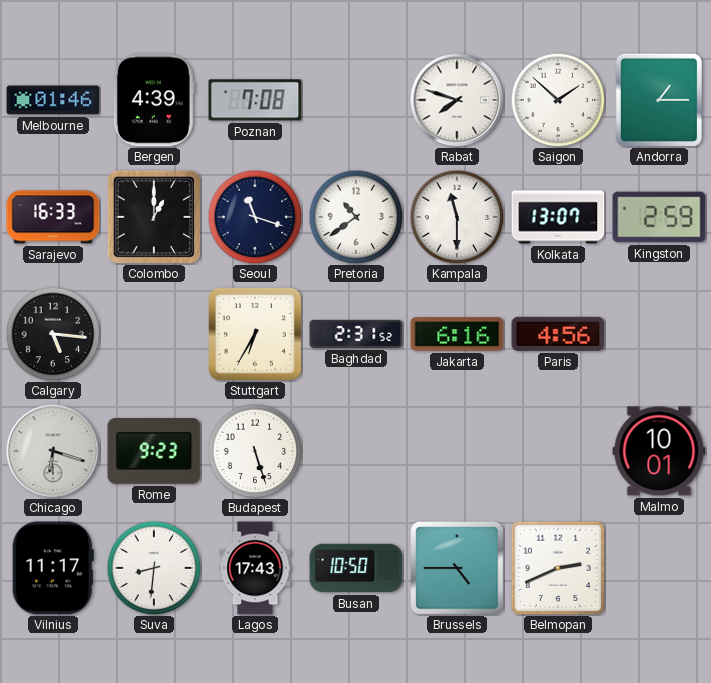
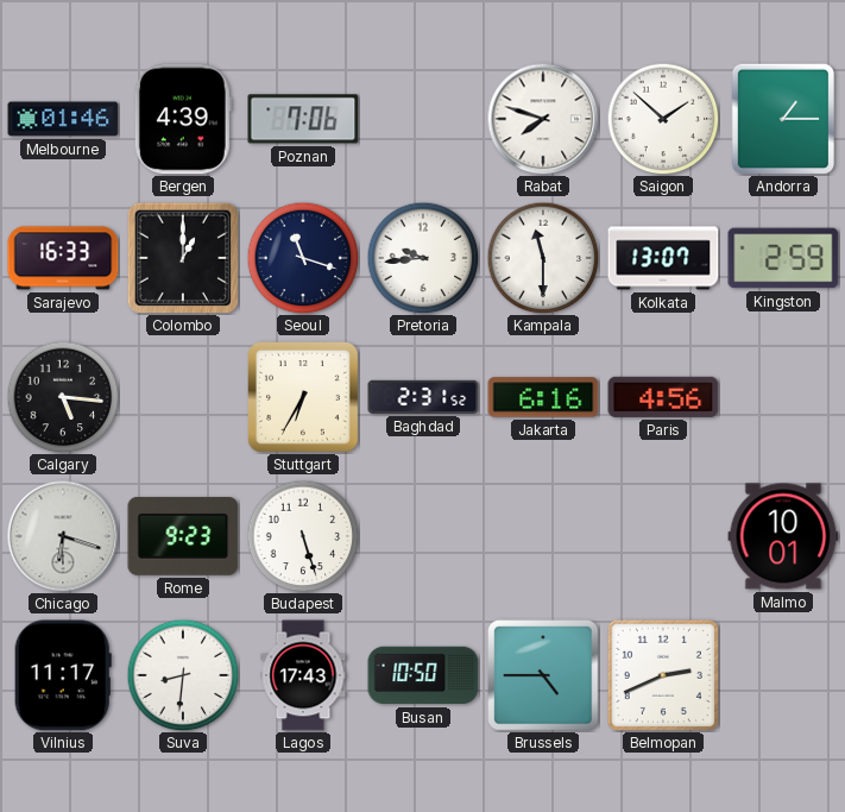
Poznan: 7:08 -> 7:06 (303, 119)
Pretoria: 10:39 -> 9:44 (423, 258)
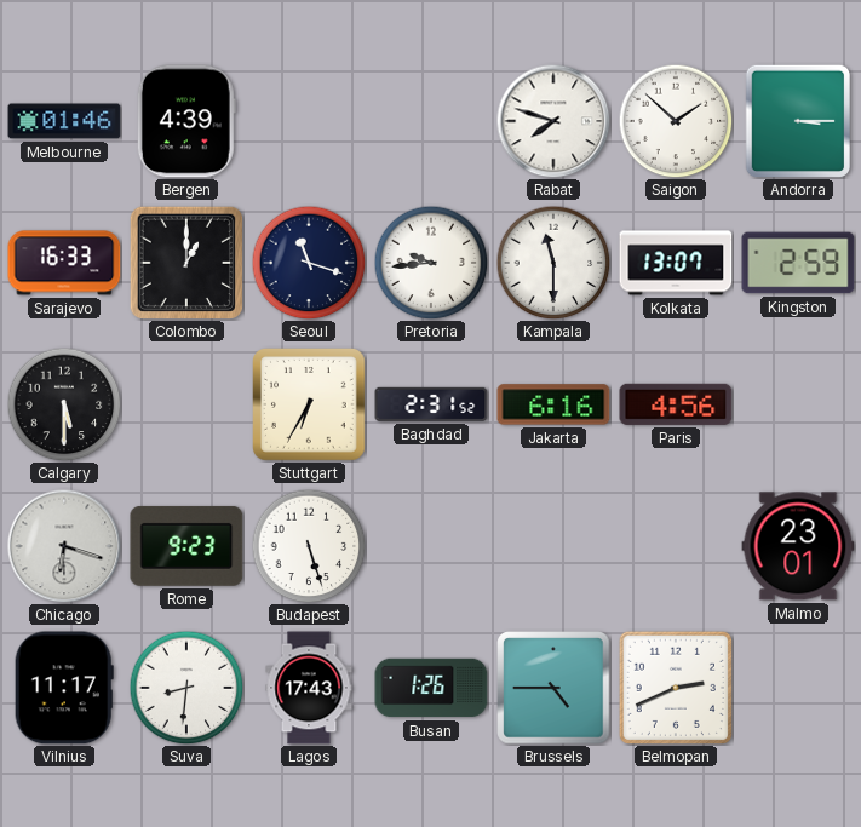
Poznan: 7:06 -> none (303, 119)
Andorra: 1:15 -> 3:15 (797, 121)
Calgary: 5:16 -> 5:30 (64, 404)
Malmo: 10:01 -> 23:01 (798, 546)
Busan: 10:50 -> 1:26 (431, 688)
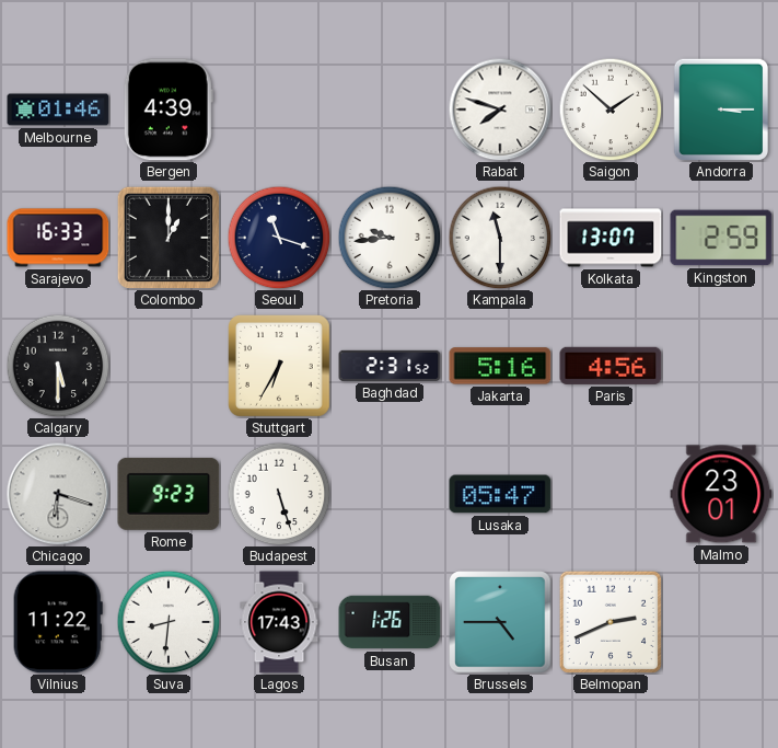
Jakarta: 6:16 -> 5:16 (500, 366)
Lusaka: none -> 05:47 (500, 494)
Vilnius: 11:17 -> 11:22 (58, 622)
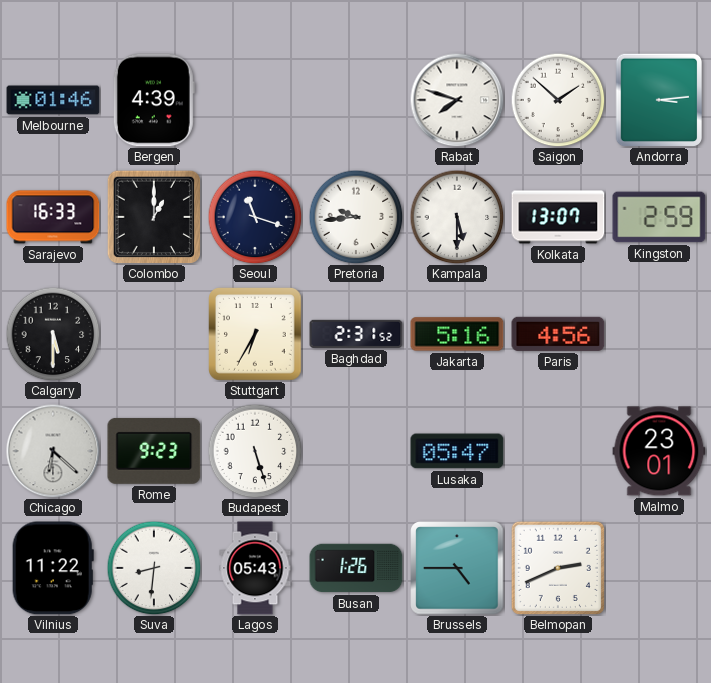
Andorra: 3:15 -> 3:14 (658, 100)
Kampala: 11:30 -> 5:30 (457, 217)
Chicago: 6:18 -> 6:22 (53, 451)
Lagos: 17:43 -> 05:43 (255, 568)
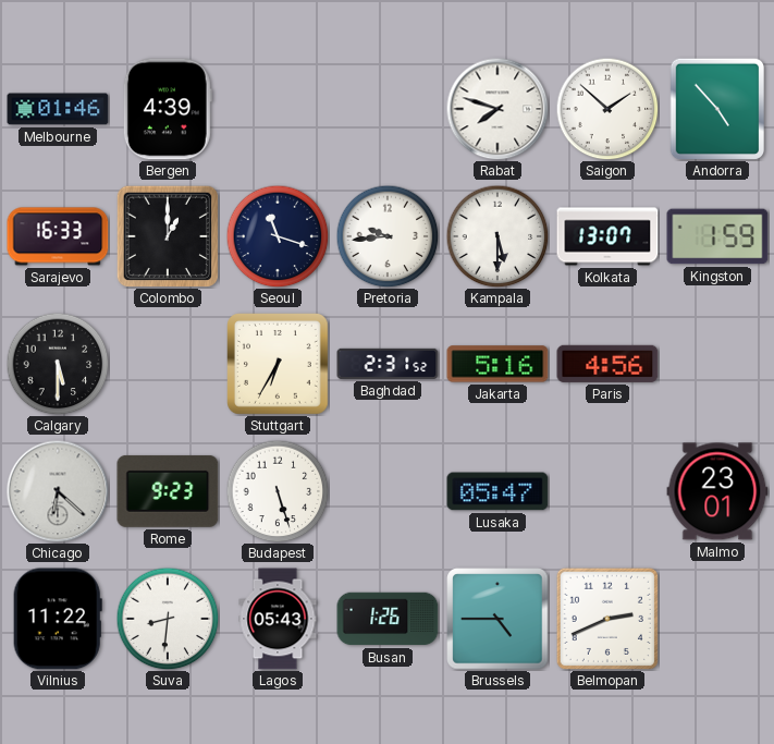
Andorra: 3:14 -> 4:53 (716, 109)
Kingston: 2:59 -> 1:59 (717, 236)
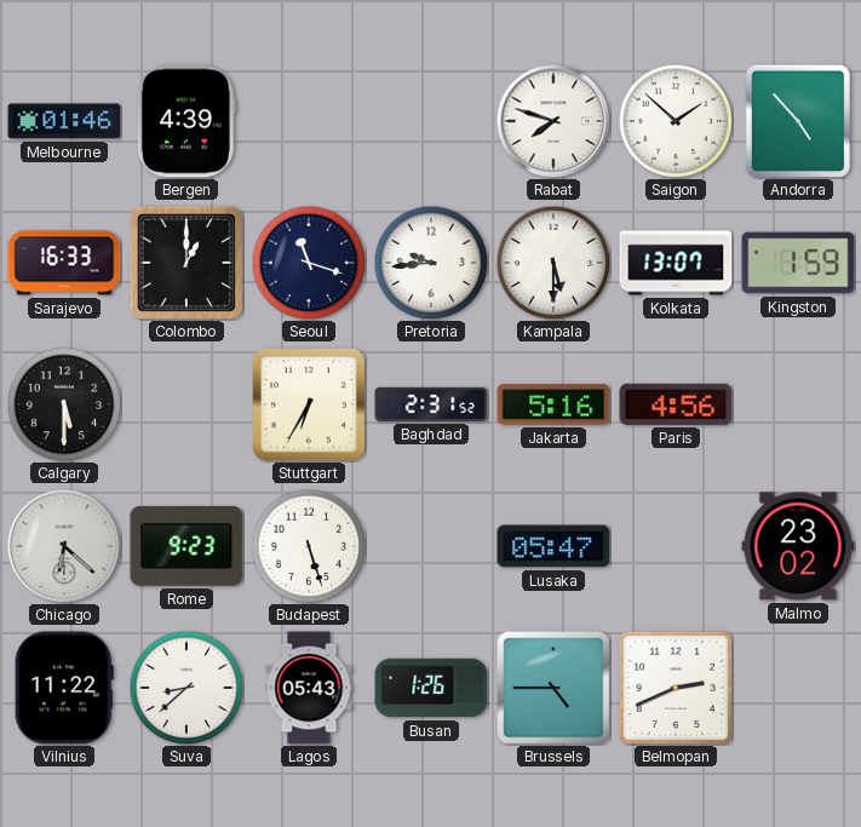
Malmo: 23:01 -> 23:02 (798, 546)
Suva: 8:31 -> 8:38 (186, 688)
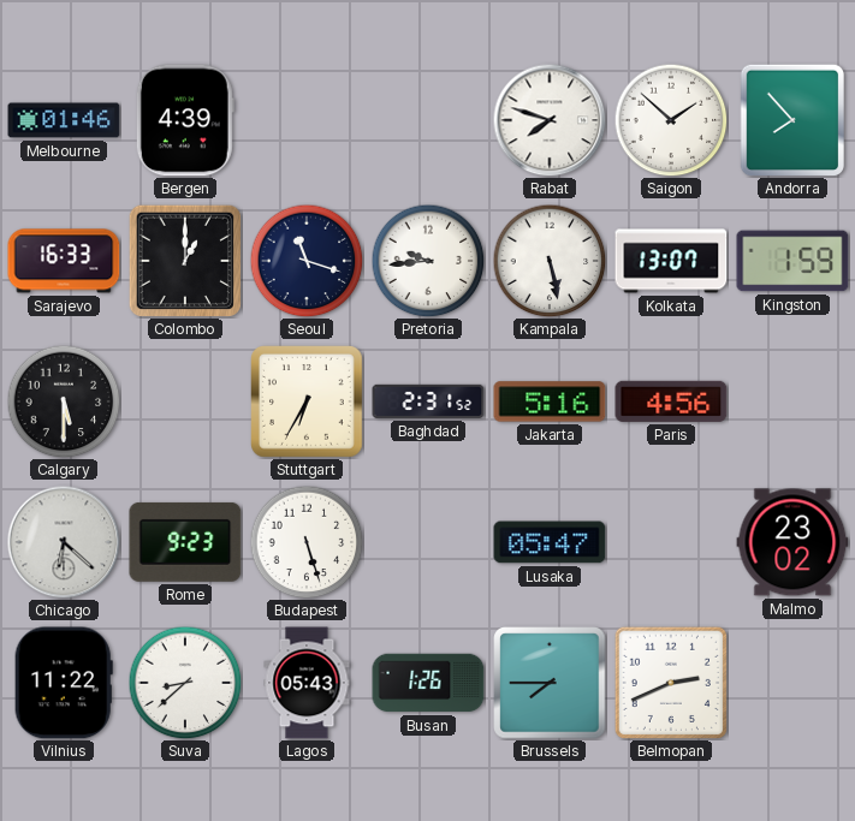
Andorra: 4:53 -> 7:53 (791, 120)
Kampala: 5:30 -> 5:28 (550, 261)
Brussels: 4:45 -> 7:45 (550, 683)
